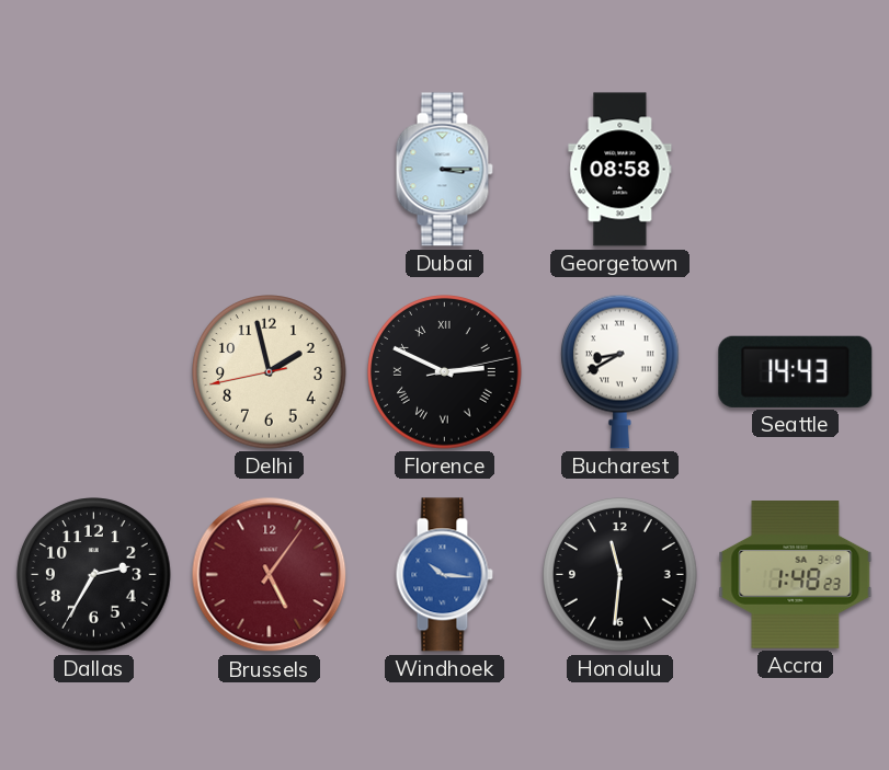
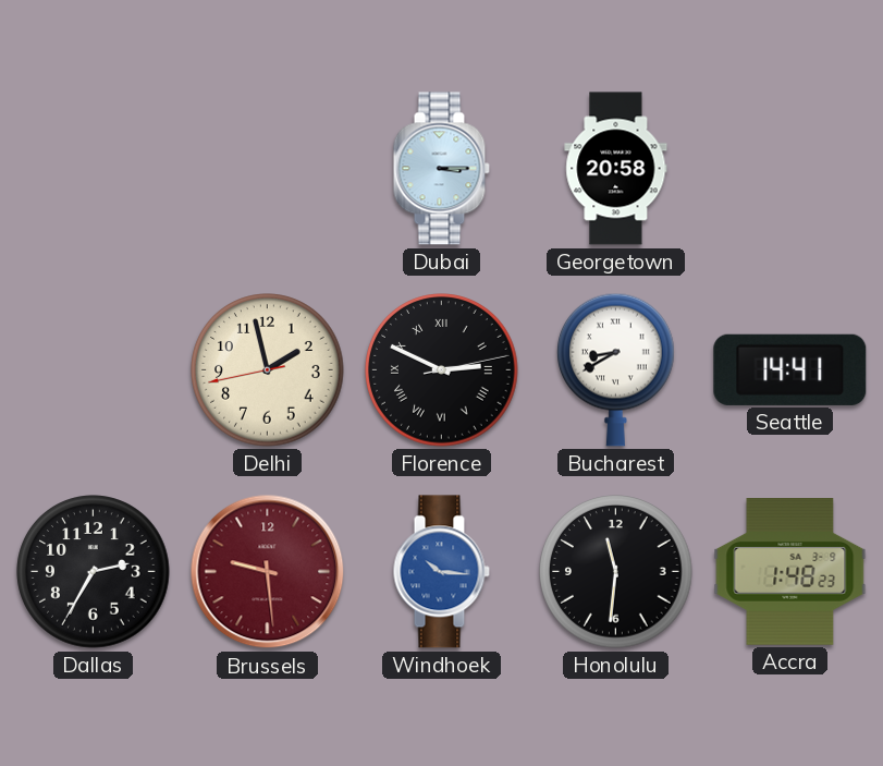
Georgetown: 08:58 -> 20:58 (616, 169)
Seattle: 14:43 -> 14:41 (790, 369)
Brussels: 5:06 -> 9:29 (268, 572)
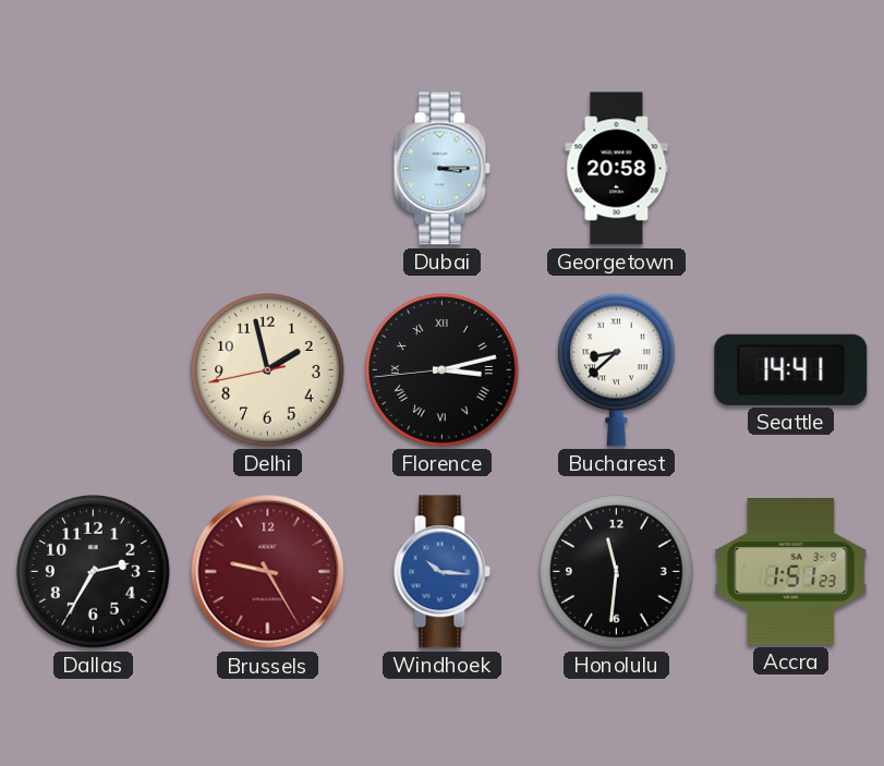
Florence: 2:49 -> 3:12 (443, 370)
Bucharest: 8:40 -> 8:38 (617, 369)
Brussels: 9:29 -> 9:25 (268, 572)
Accra: 1:48 -> 1:51 (791, 572)
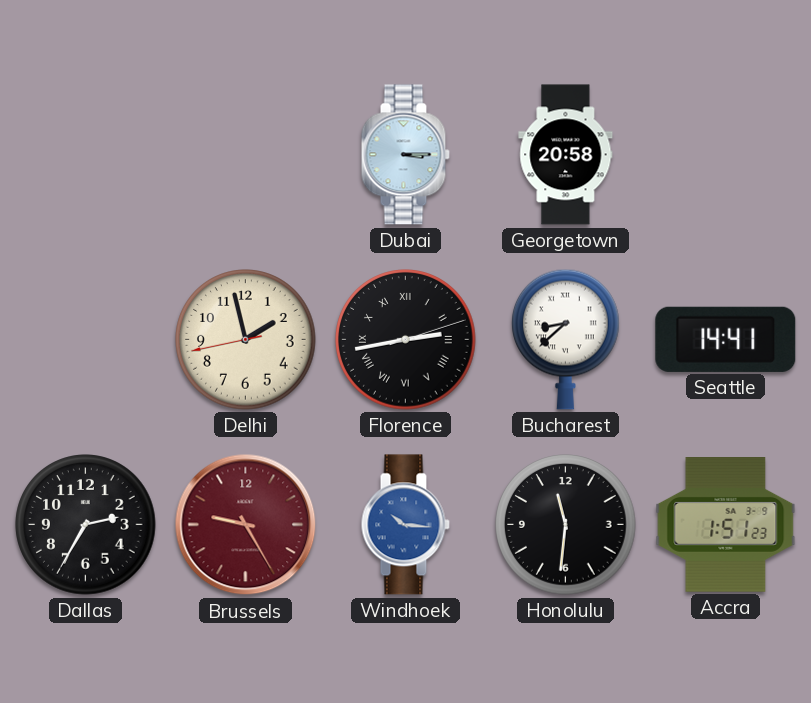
Florence: 3:12 -> 2:43 (406, 340)
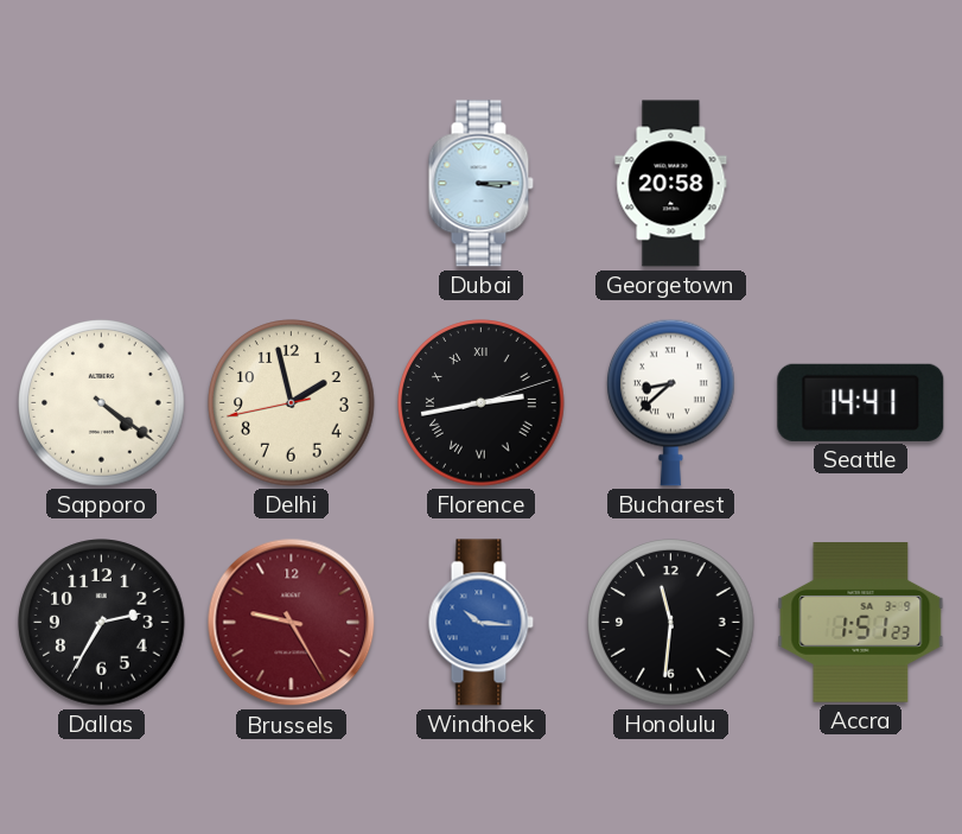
Sapporo: none -> 4:21 (102, 403)
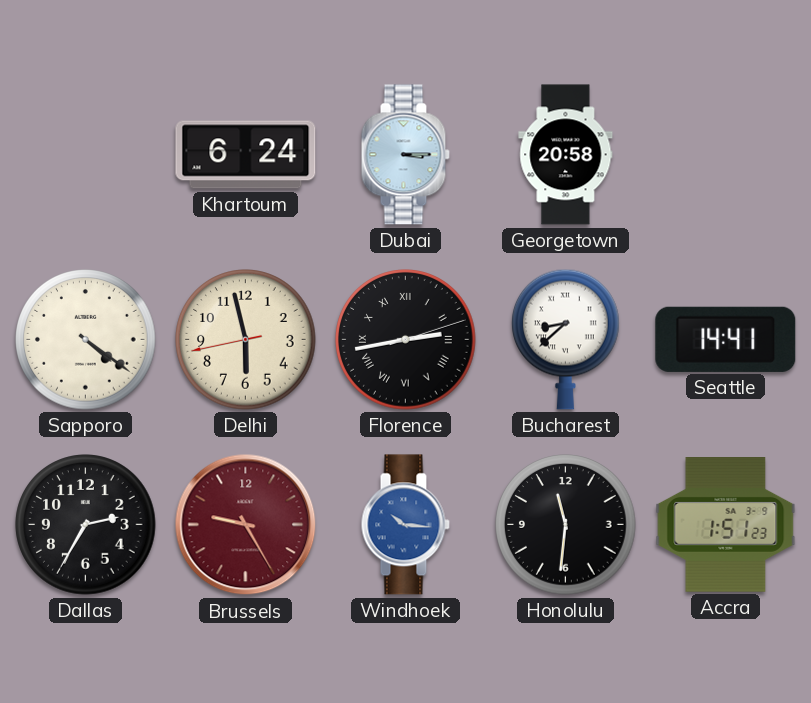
Khartoum: none -> 6:24 (246, 155)
Delhi: 1:57 -> 5:57 (246, 340)
